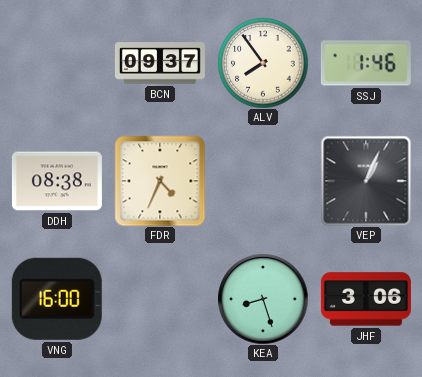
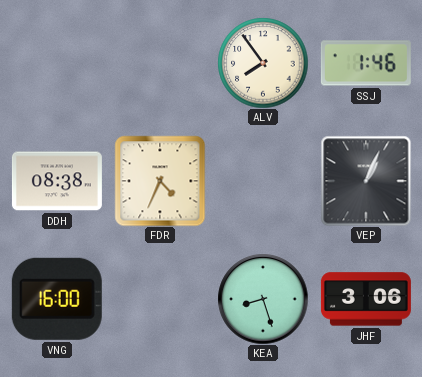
BCN: 09:37 -> none (160, 63)
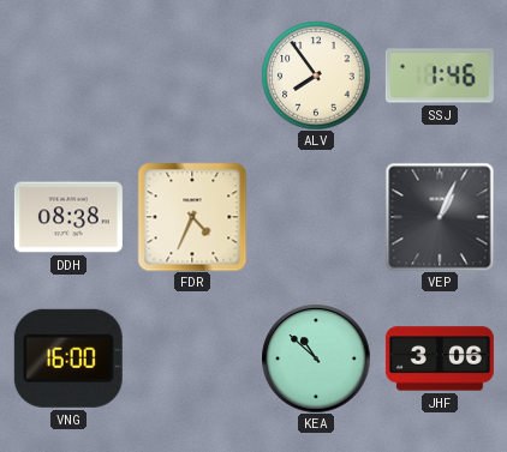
KEA: 8:27 -> 10:52 (316, 358)
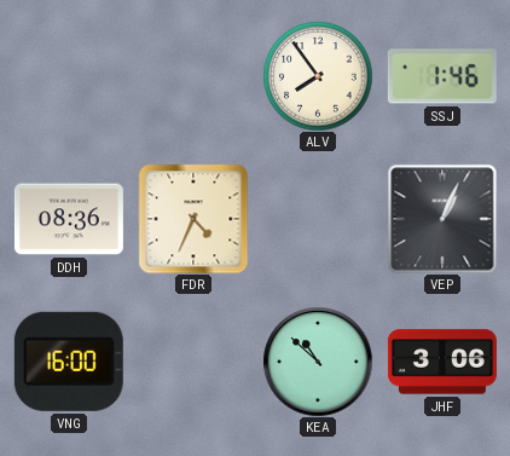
DDH: 08:38 -> 08:36 (69, 219)
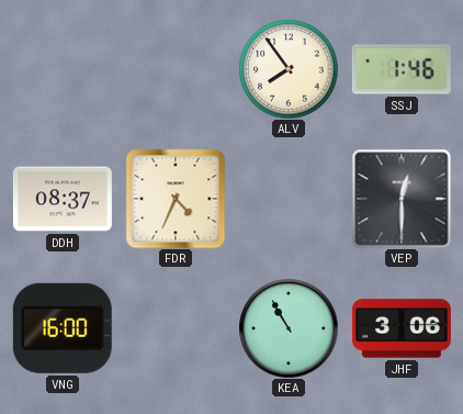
DDH: 08:36 -> 08:37 (63, 199)
VEP: 1:04 -> 12:30 (402, 199)
KEA: 10:52 -> 10:55 (289, 328)
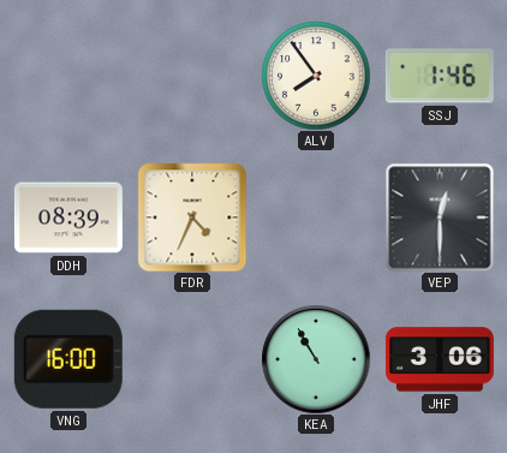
DDH: 08:37 -> 08:39 (68, 217)
